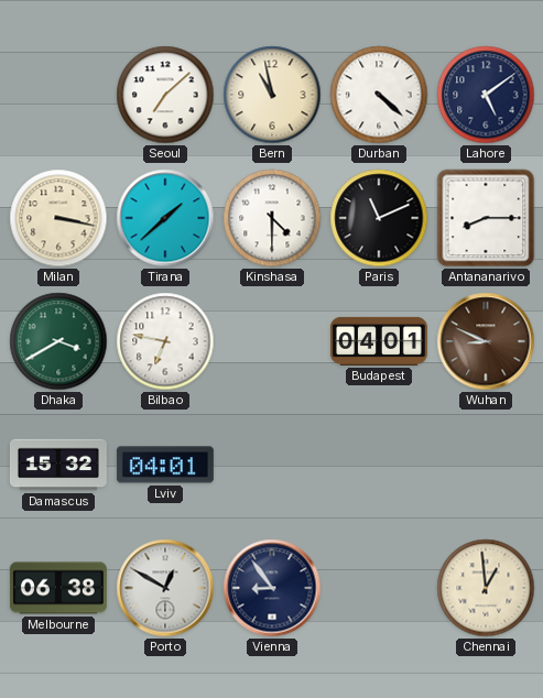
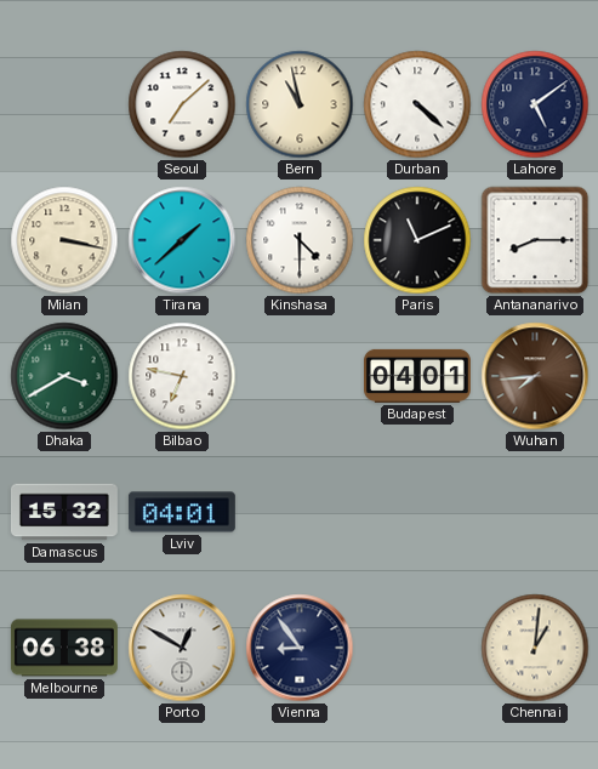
Wuhan: 8:49 -> 7:44 (535, 376)
Chennai: 12:59 -> 1:01 (535, 648)
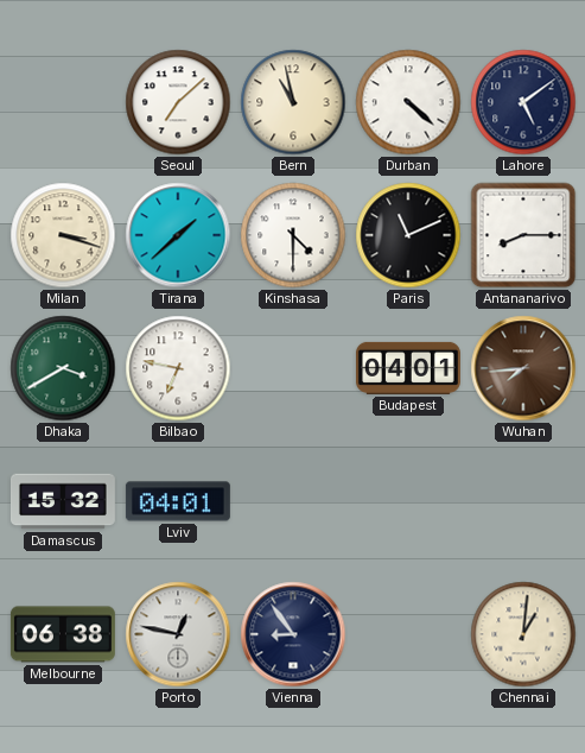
Milan: 3:17 -> 3:18 (63, 235)
Porto: 12:50 -> 12:47 (178, 634)
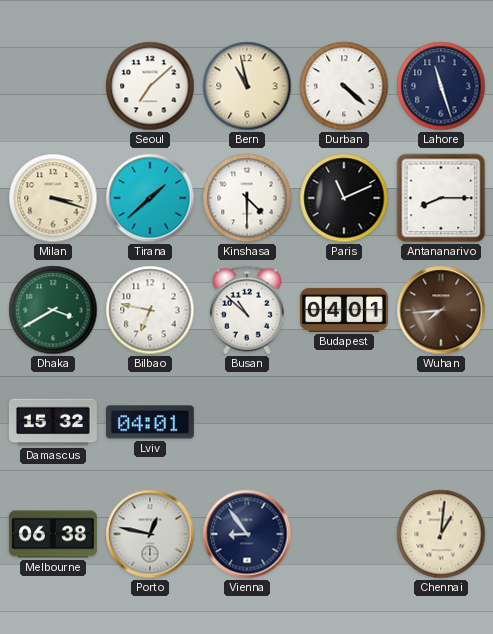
Lahore: 5:09 -> 11:27 (441, 86)
Busan: none -> 10:52 (247, 310)
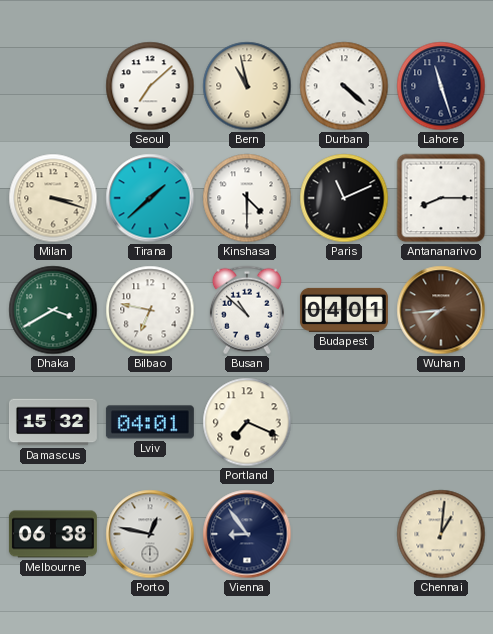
Portland: none -> 7:19 (247, 422)
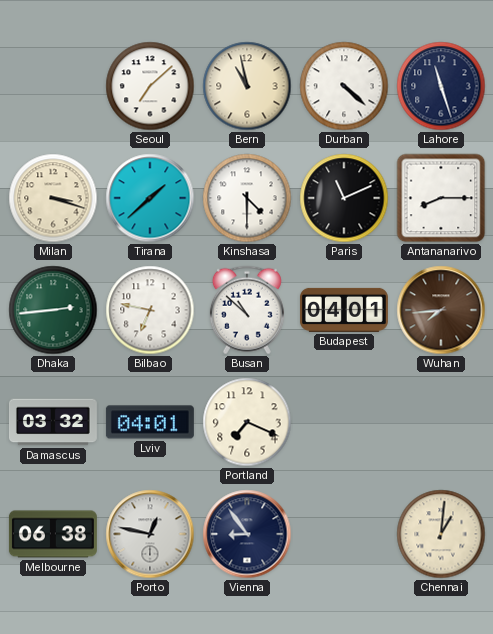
Dhaka: 3:40 -> 2:44 (53, 310)
Damascus: 15:32 -> 03:32 (53, 422)
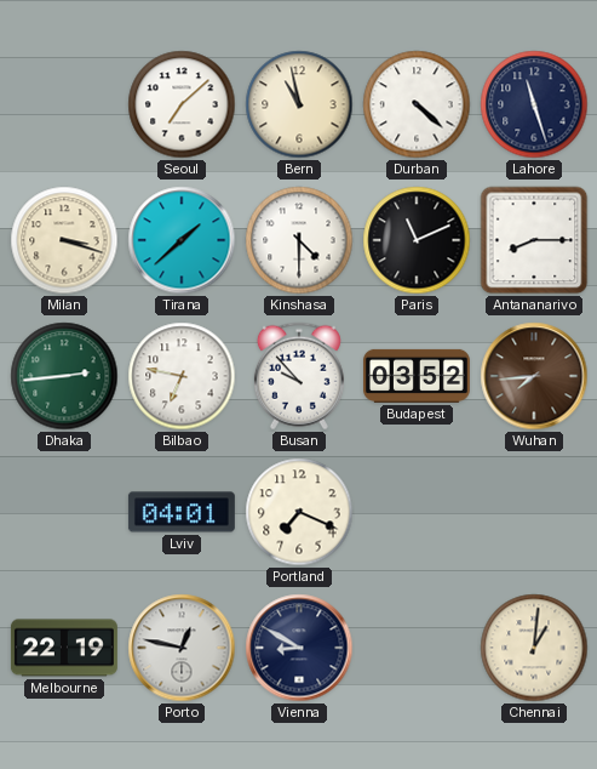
Busan: 10:52 -> 9:53 (299, 376)
Budapest: 04:01 -> 03:52 (417, 376)
Damascus: 03:32 -> none (53, 422)
Melbourne: 06:38 -> 22:19 (64, 648)
Vienna: 8:54 -> 8:50 (299, 648)
